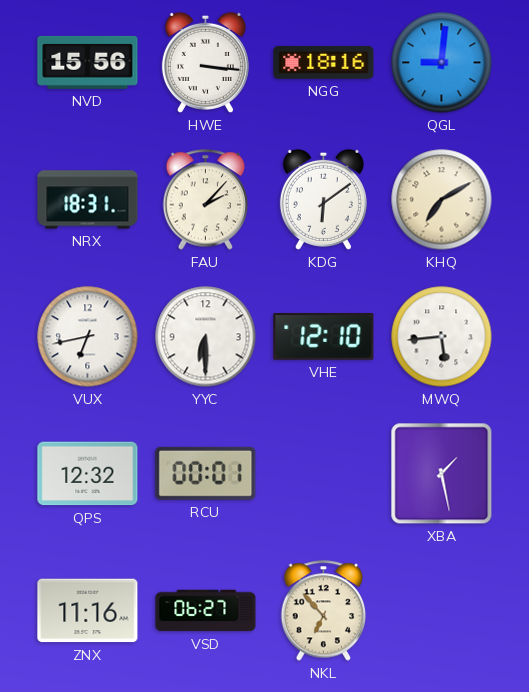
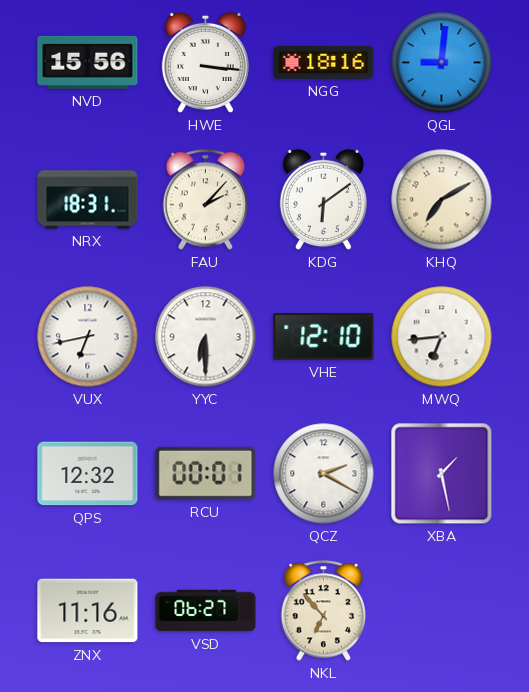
MWQ: 5:44 -> 6:44 (442, 337)
QCZ: none -> 2:20 (324, 474)
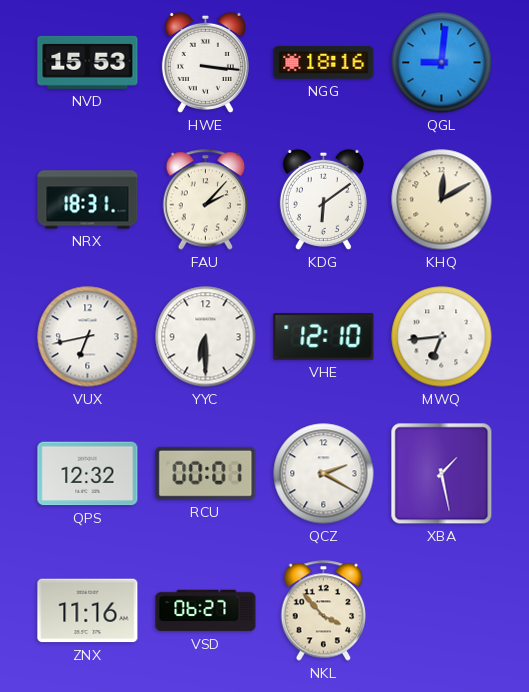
NVD: 15:56 -> 15:53 (88, 62)
KHQ: 7:10 -> 12:10 (442, 200)
NKL: 6:53 -> 3:53 (324, 611)
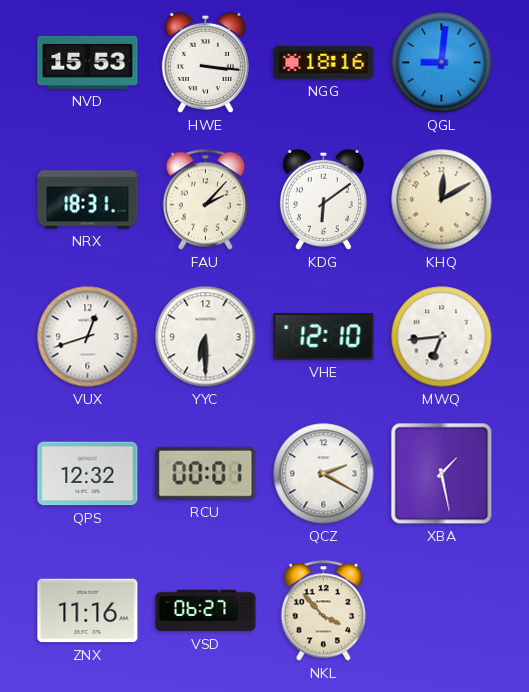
VUX: 6:43 -> 12:42 (88, 337)
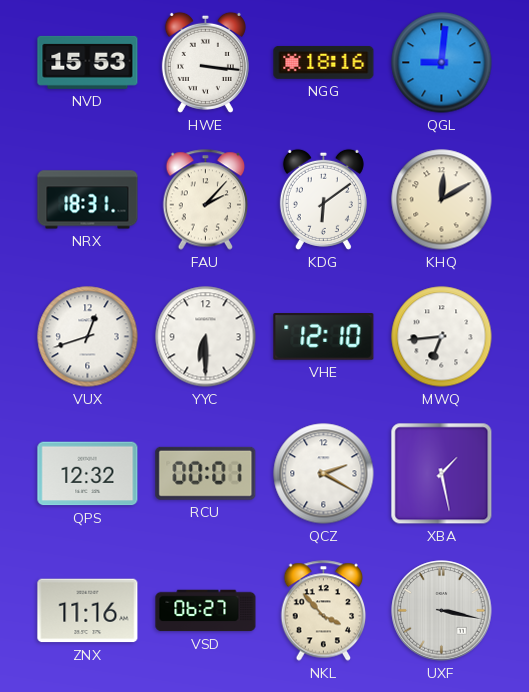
UXF: none -> 3:17 (442, 611)
